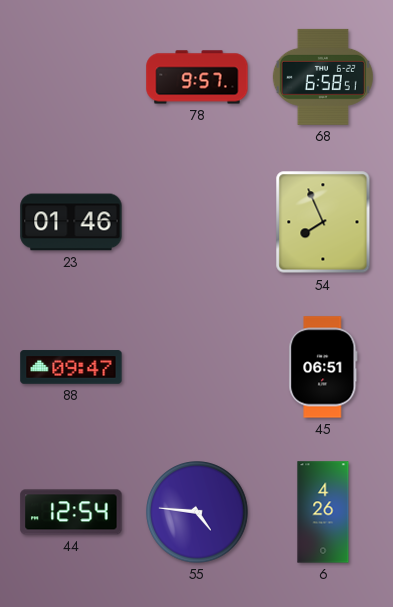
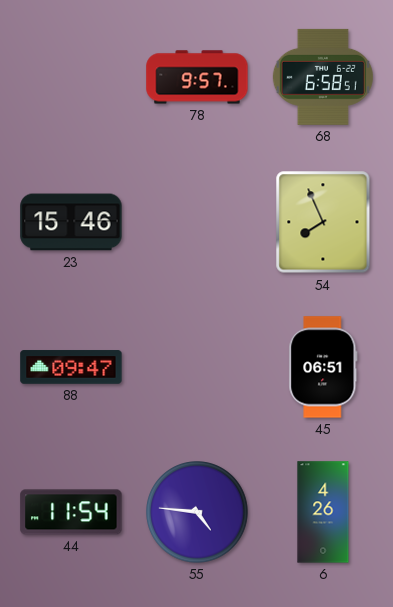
23: 01:46 -> 15:46 (71, 222)
44: 12:54 -> 11:54 (71, 512)
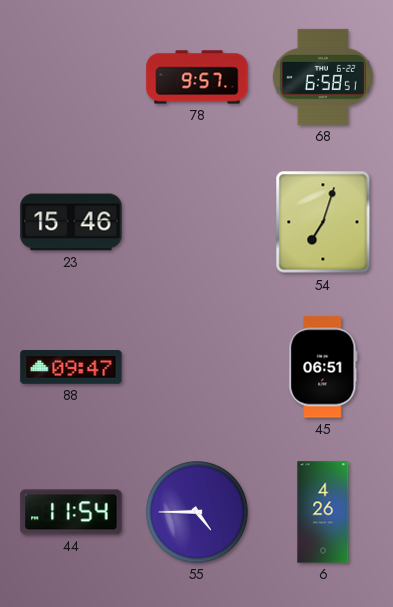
54: 7:56 -> 7:03 (323, 222)
55: 4:46 -> 4:45 (197, 512)
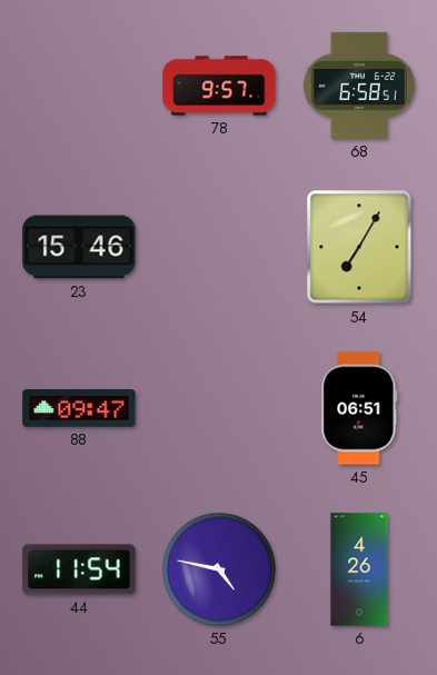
54: 7:03 -> 7:05 (359, 247)
55: 4:45 -> 4:47 (219, 569)
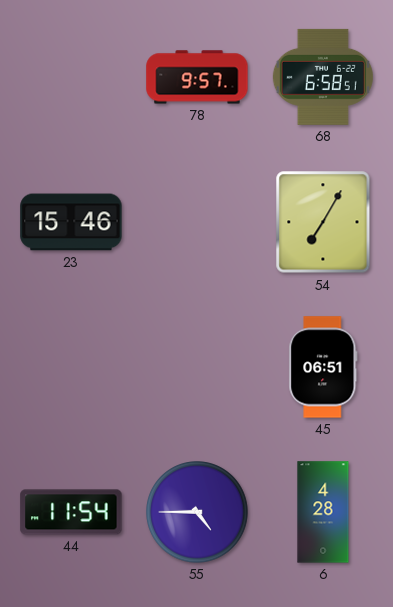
88: 09:47 -> none (79, 408)
55: 4:47 -> 4:45 (197, 512)
6: 4:26 -> 4:28 (323, 512)
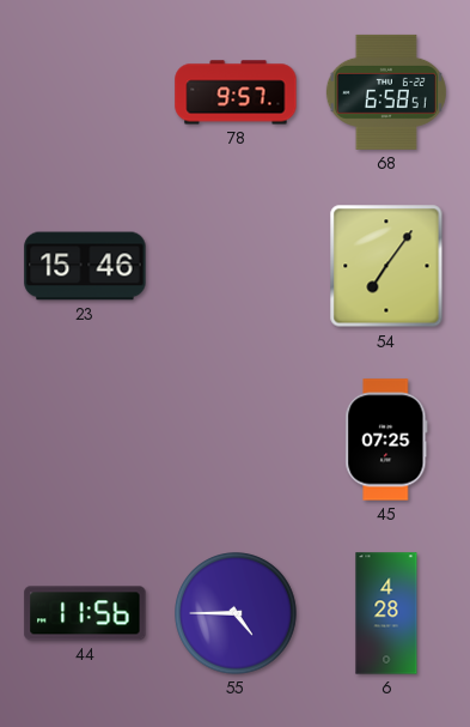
54: 7:05 -> 7:06 (386, 266)
45: 06:51 -> 07:25 (386, 440)
44: 11:54 -> 11:56 (85, 613)
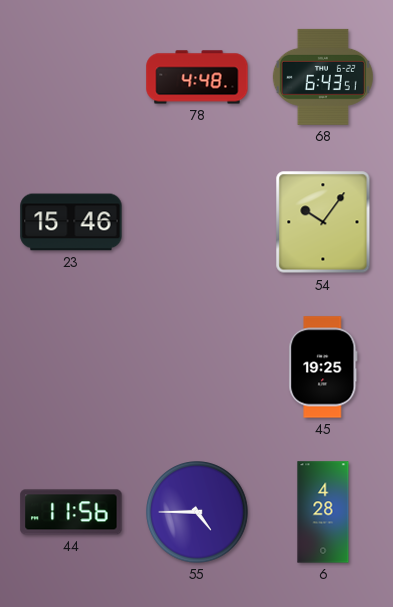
78: 9:57 -> 4:48 (197, 77)
68: 6:58 -> 6:43 (323, 77)
54: 7:06 -> 10:06 (323, 222)
45: 07:25 -> 19:25 (323, 367)
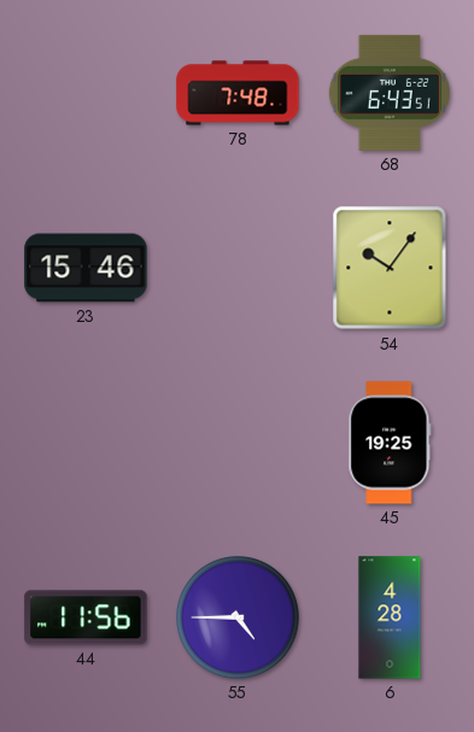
78: 4:48 -> 7:48 (238, 93)
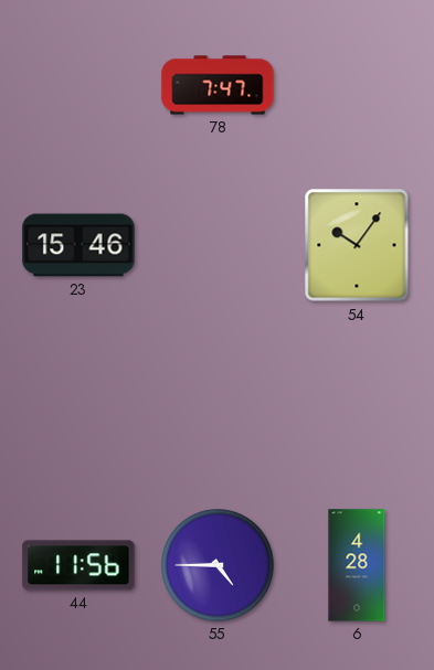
78: 7:48 -> 7:47 (218, 85)
68: 6:43 -> none (390, 93)
45: 19:25 -> none (390, 443)
